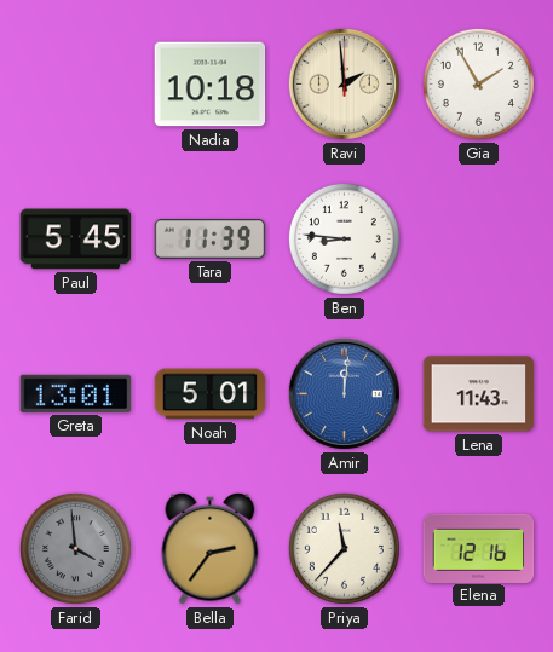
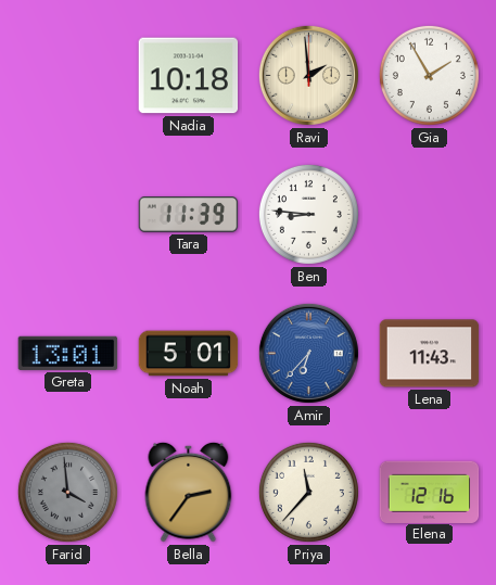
Paul: 5:45 -> none (76, 240)
Amir: 12:01 -> 6:37 (308, 353)
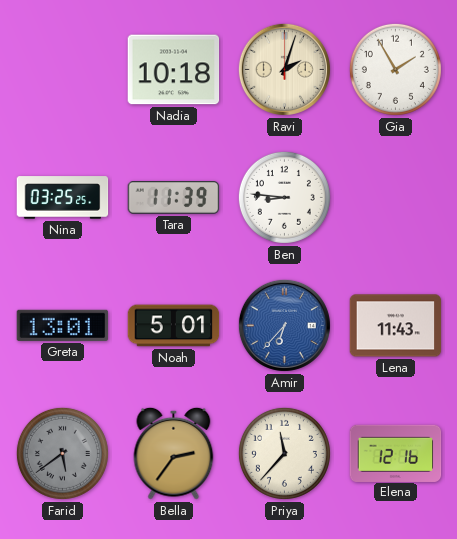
Ravi: 1:59 -> 2:03 (284, 69)
Nina: none -> 03:25 (63, 198)
Farid: 3:59 -> 5:39 (62, 453)
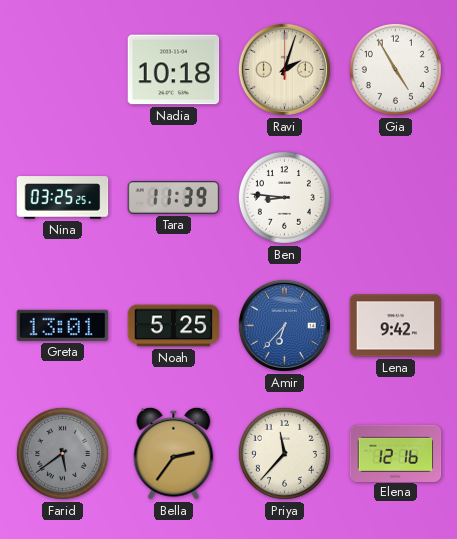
Gia: 1:55 -> 4:55 (395, 69)
Noah: 5:01 -> 5:25 (174, 326)
Lena: 11:43 -> 9:42 (396, 326)
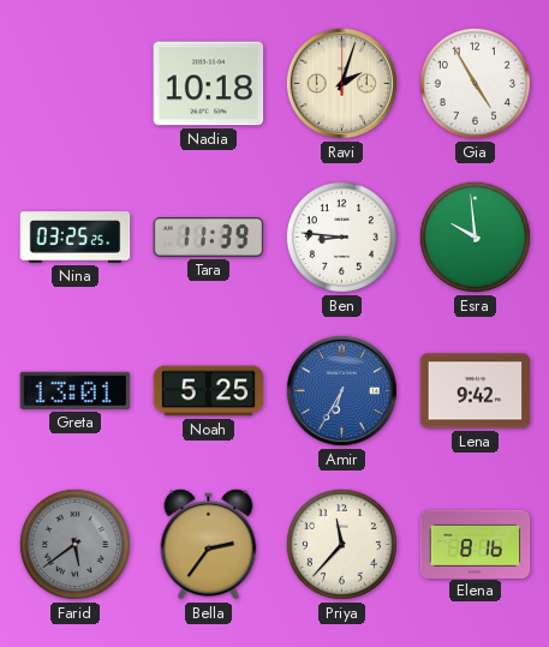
Esra: none -> 9:59 (475, 236)
Amir: 6:37 -> 6:35 (341, 390)
Elena: 12:16 -> 8:16 (476, 544)
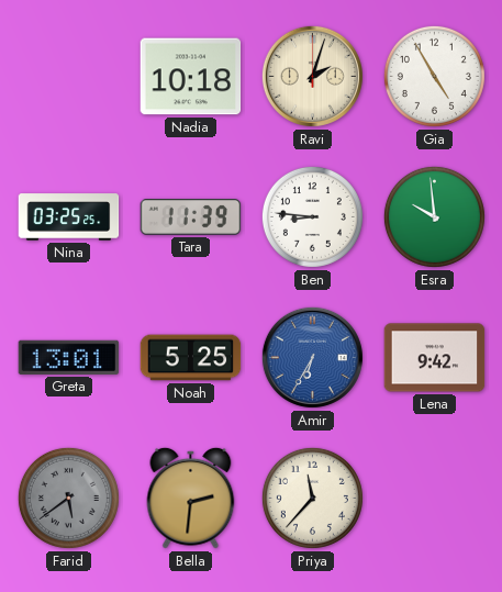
Bella: 2:36 -> 2:31 (191, 498)
Elena: 8:16 -> none (476, 544)
